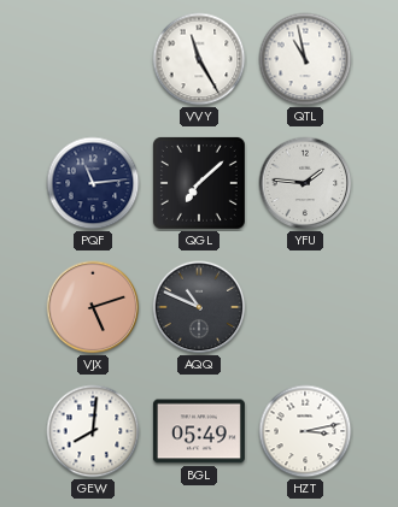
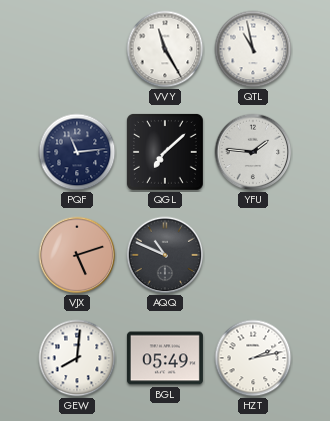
HZT: 3:13 -> 2:13 (253, 358)
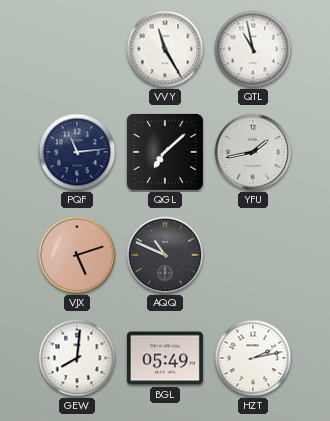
YFU: 1:46 -> 1:43 (253, 152)
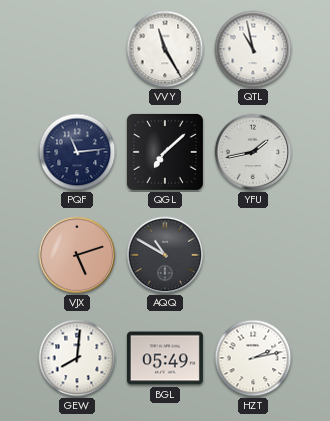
AQQ: 10:49 -> 10:50 (165, 255)
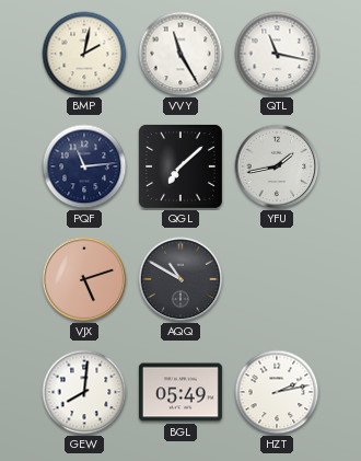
BMP: none -> 2:02 (84, 54)
QTL: 10:58 -> 11:17 (277, 54)
